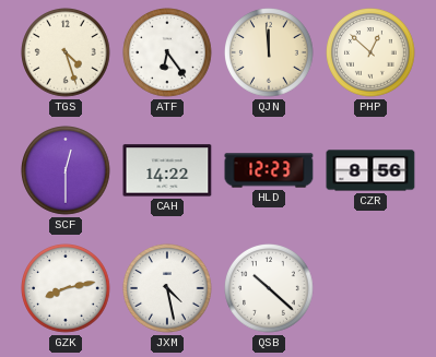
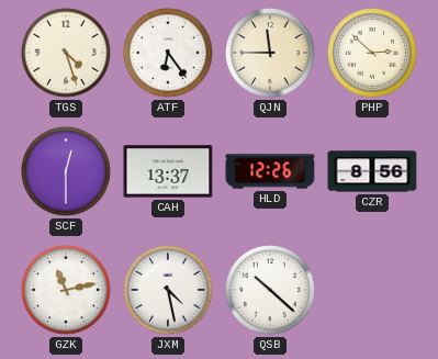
QJN: 11:59 -> 11:45 (271, 54)
PHP: 12:52 -> 2:52 (373, 54)
CAH: 14:22 -> 13:37 (168, 171)
HLD: 12:23 -> 12:26 (270, 171)
GZK: 8:13 -> 11:13 (67, 291)
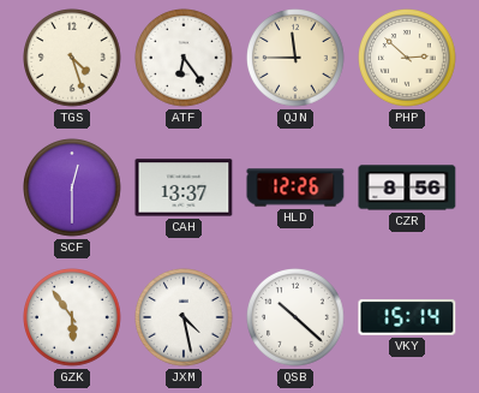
GZK: 11:13 -> 5:54 (73, 318)
VKY: none -> 15:14 (407, 317)
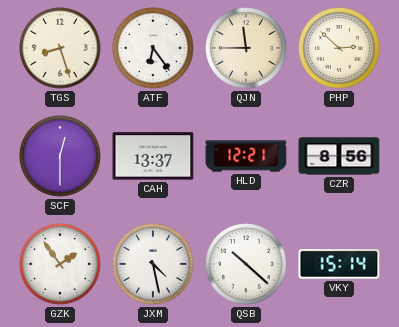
TGS: 4:27 -> 8:27 (61, 49)
HLD: 12:26 -> 12:21 (246, 156)
GZK: 5:54 -> 1:54 (61, 265)
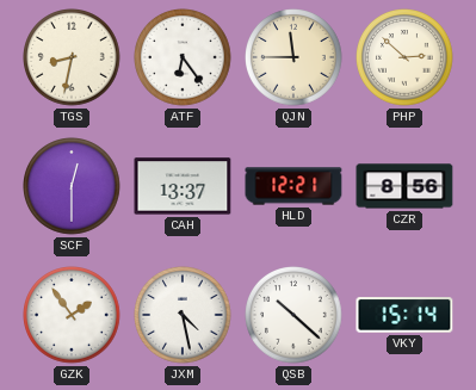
TGS: 8:27 -> 8:32 (73, 58)
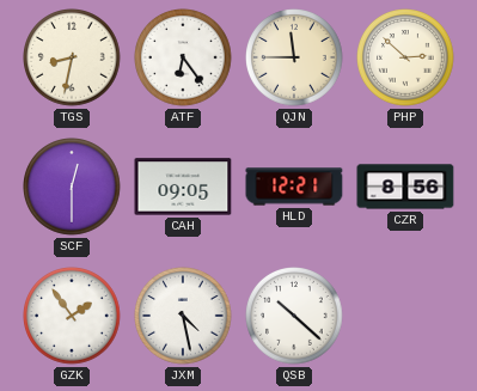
CAH: 13:37 -> 09:05 (183, 187)
VKY: 15:14 -> none (404, 315)
